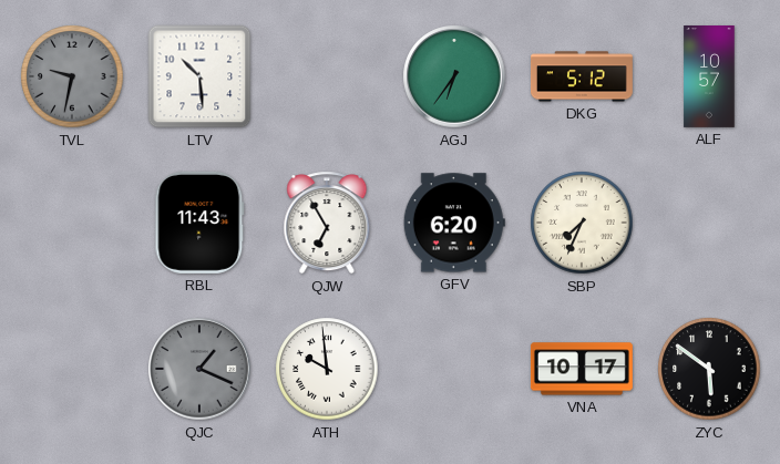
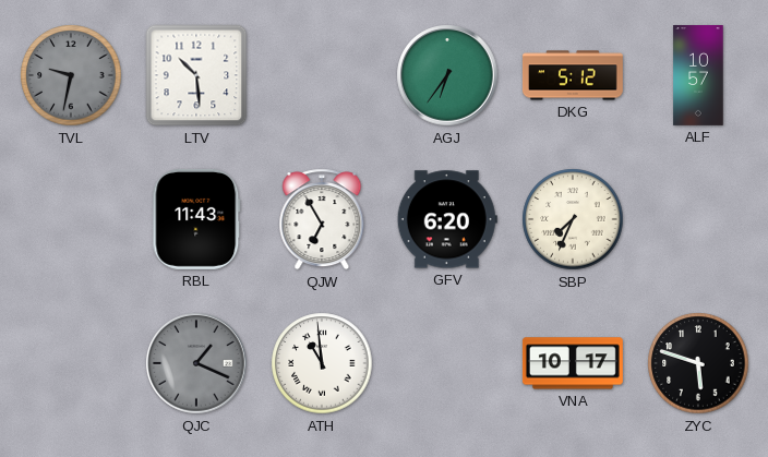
ATH: 9:59 -> 10:59 (322, 363)
ZYC: 5:51 -> 5:48 (698, 363)
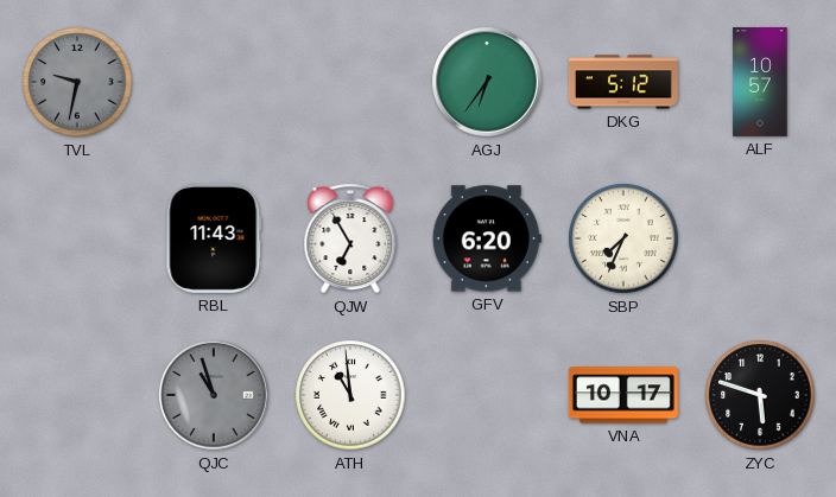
LTV: 10:29 -> none (196, 75)
QJC: 1:19 -> 10:57 (214, 395)
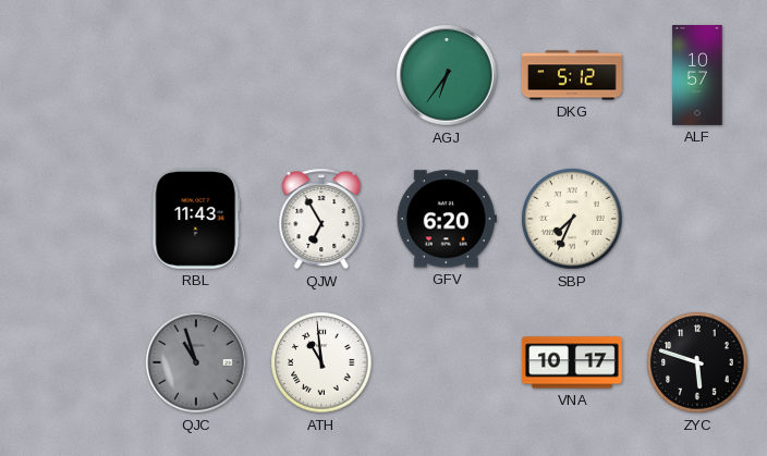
TVL: 9:32 -> none (77, 82)
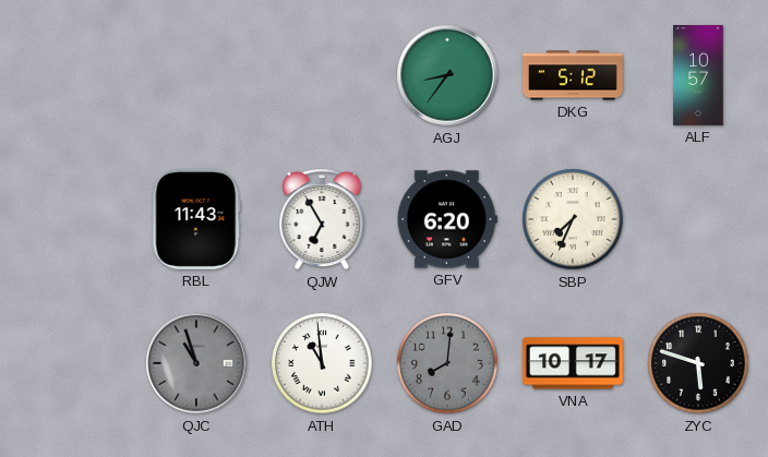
AGJ: 6:36 -> 8:36 (447, 75)
GAD: none -> 8:01 (447, 363)
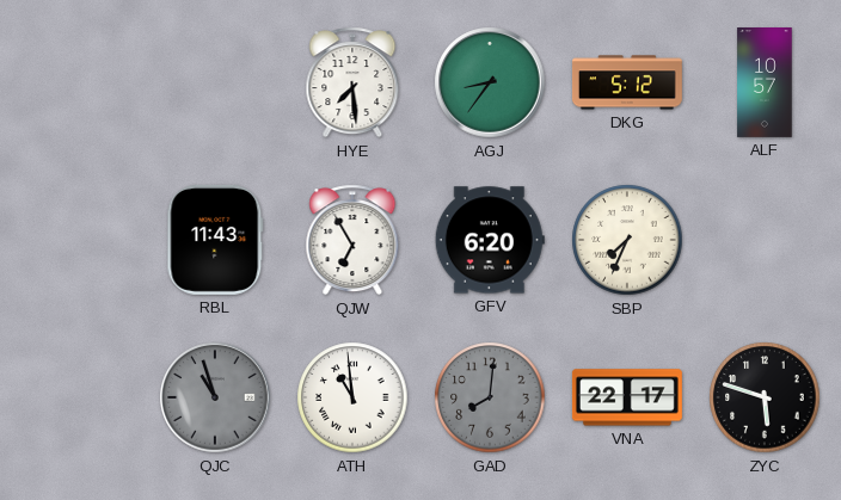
HYE: none -> 7:29 (352, 82)
VNA: 10:17 -> 22:17 (627, 397)
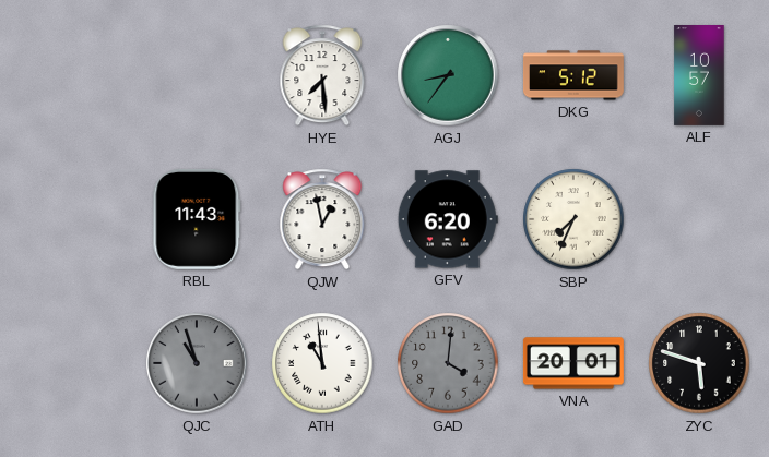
QJW: 6:55 -> 12:58 (322, 219)
GAD: 8:01 -> 4:01 (448, 363)
VNA: 22:17 -> 20:01 (573, 363)
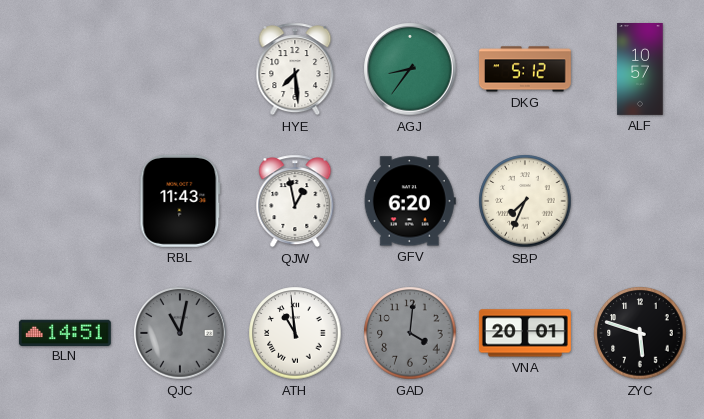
BLN: none -> 14:51 (65, 332)
QJC: 10:57 -> 11:02 (180, 333)
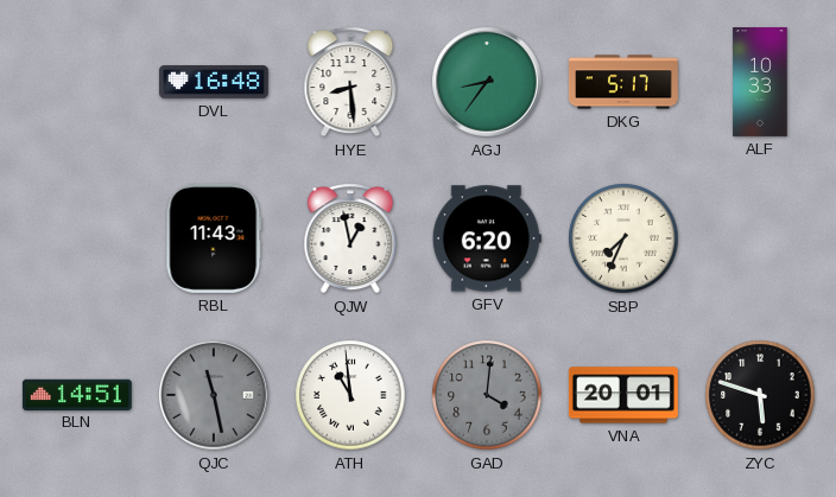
DVL: none -> 16:48 (214, 82)
HYE: 7:29 -> 8:29 (350, 82)
DKG: 5:12 -> 5:17 (623, 82)
ALF: 10:57 -> 10:33 (760, 83)
QJC: 11:02 -> 11:28 (214, 395)
